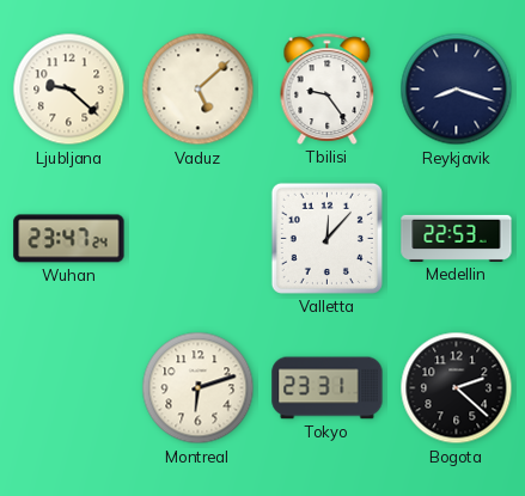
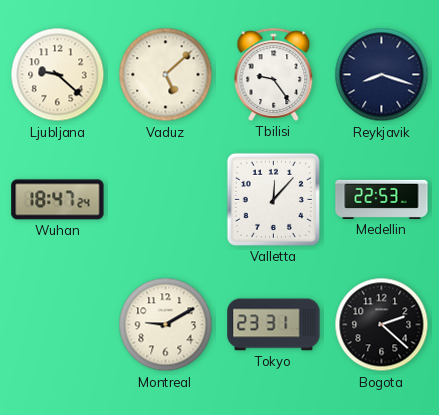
Wuhan: 23:47 -> 18:47 (58, 200)
Montreal: 6:12 -> 9:10 (166, 325)
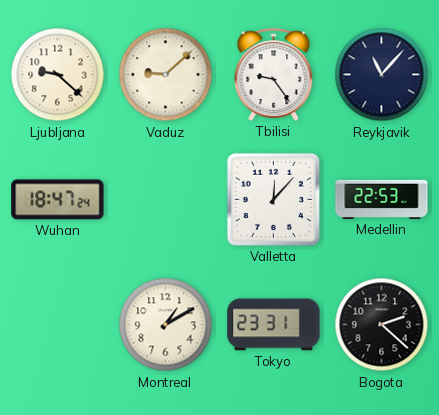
Vaduz: 5:08 -> 9:08 (166, 75)
Reykjavik: 8:18 -> 11:07 (382, 75)
Montreal: 9:10 -> 1:10 (166, 325)
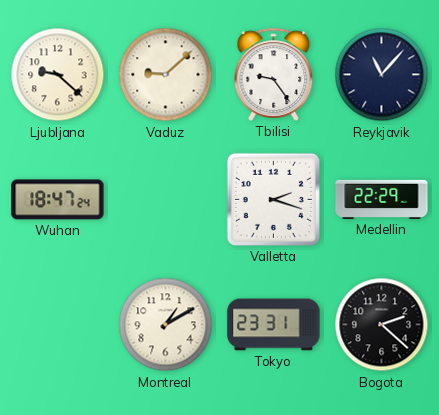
Valletta: 12:07 -> 2:18 (273, 199)
Medellin: 22:53 -> 22:29 (382, 199)
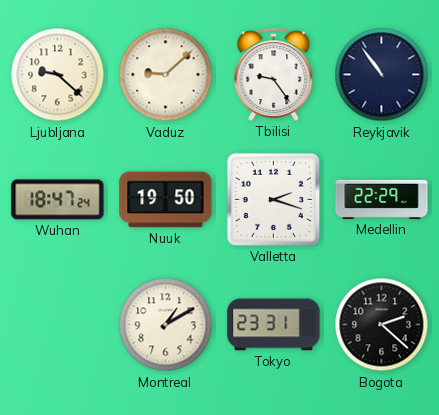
Reykjavik: 11:07 -> 10:54 (382, 75)
Nuuk: none -> 19:50 (166, 200)
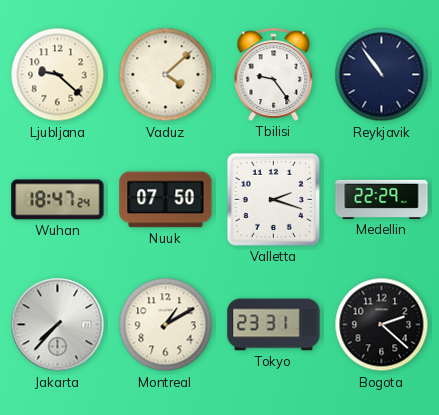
Vaduz: 9:08 -> 4:08 (166, 75)
Nuuk: 19:50 -> 07:50 (166, 200)
Jakarta: none -> 7:37 (58, 325)
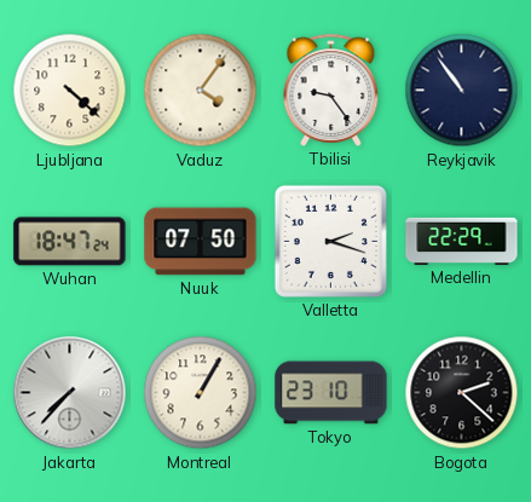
Ljubljana: 9:22 -> 4:22 (70, 91)
Vaduz: 4:08 -> 4:06 (201, 91)
Montreal: 1:10 -> 1:05 (201, 393)
Tokyo: 23:31 -> 23:10 (331, 393)
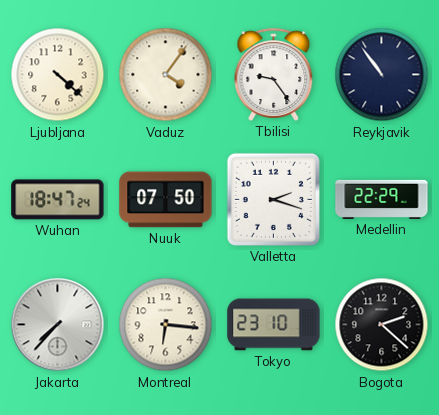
Montreal: 1:05 -> 6:16 (166, 325)
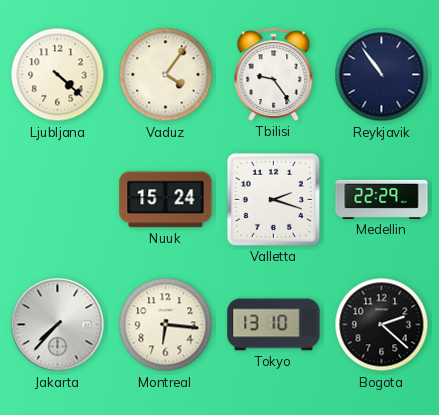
Wuhan: 18:47 -> none (58, 200)
Nuuk: 07:50 -> 15:24 (166, 200)
Tokyo: 23:10 -> 13:10 (274, 325)
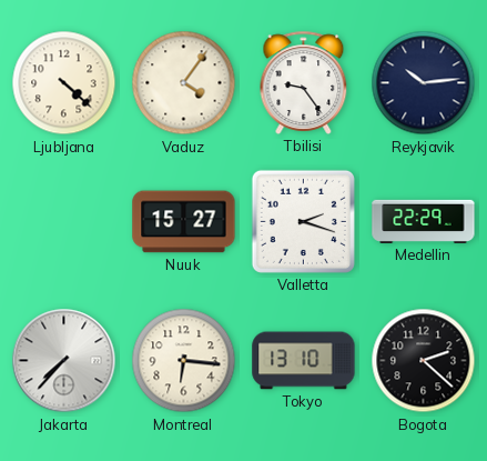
Reykjavik: 10:54 -> 10:14 (424, 83)
Nuuk: 15:24 -> 15:27 (184, 222)
